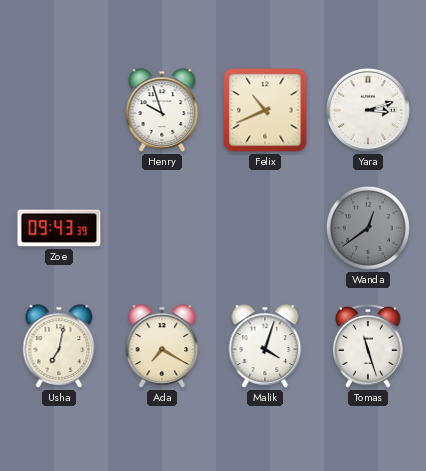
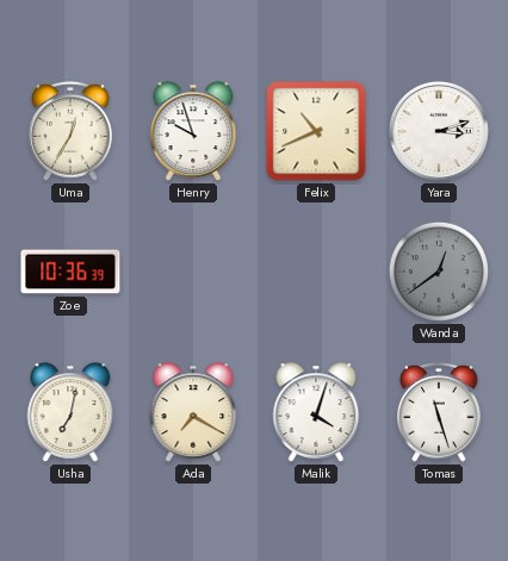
Uma: none -> 12:35 (70, 132)
Zoe: 09:43 -> 10:36 (70, 272)
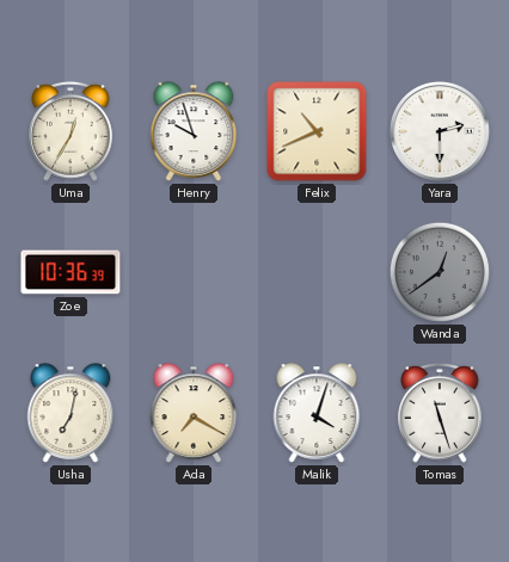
Yara: 3:12 -> 2:30 (440, 131)
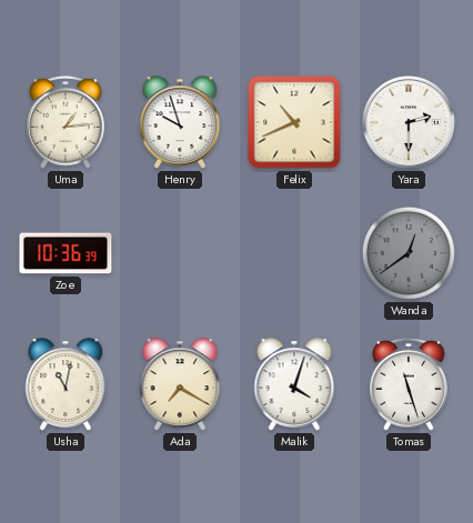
Uma: 12:35 -> 1:14 (66, 123)
Usha: 7:02 -> 11:02 (66, 384)
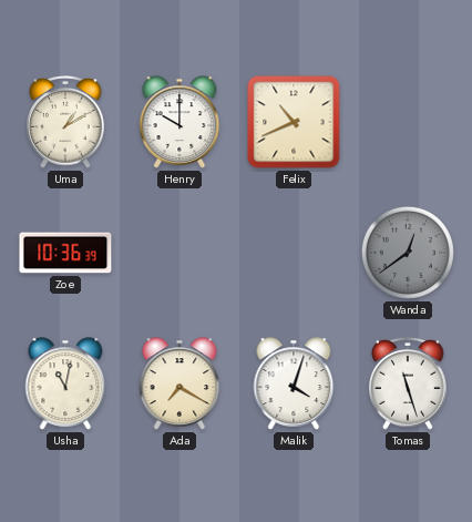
Uma: 1:14 -> 1:10 (65, 123)
Henry: 9:57 -> 10:00 (179, 122)
Yara: 2:30 -> none (409, 122)
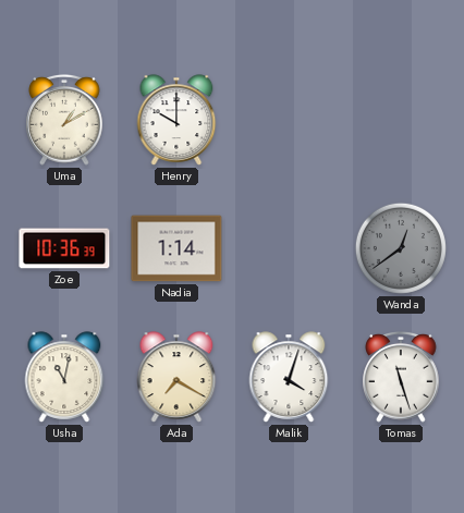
Felix: 10:41 -> none (294, 122)
Nadia: none -> 1:14 (176, 248)
